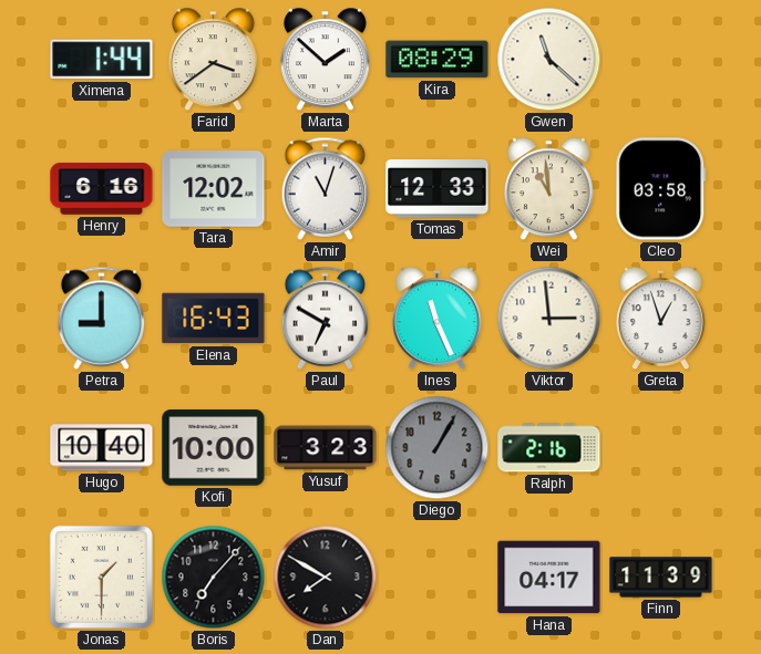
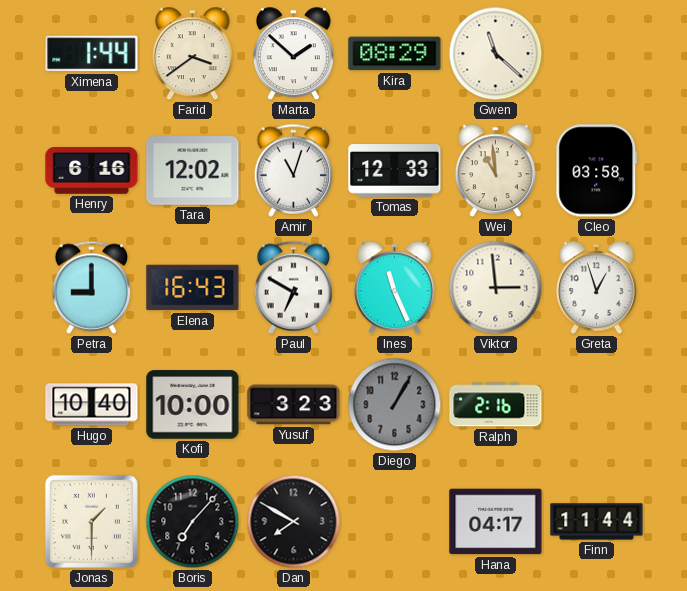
Finn: 11:39 -> 11:44 (597, 522)
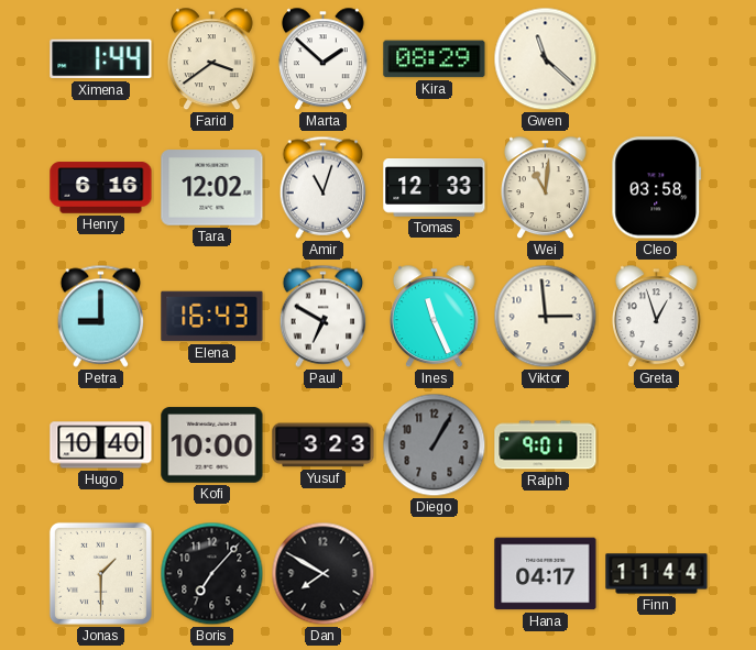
Wei: 10:59 -> 11:01 (545, 188)
Ralph: 2:16 -> 9:01 (546, 445)
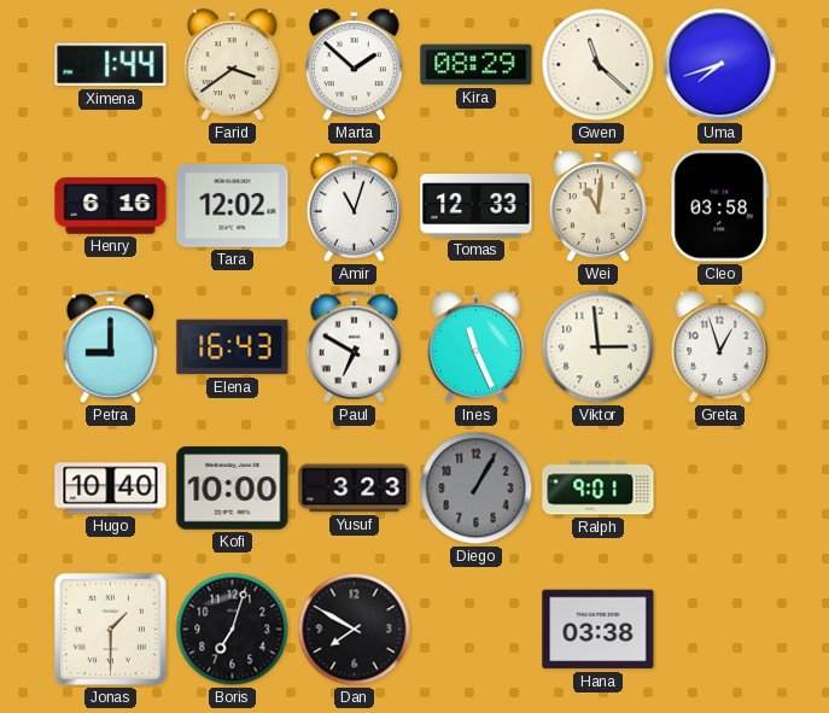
Uma: none -> 7:42 (720, 65)
Boris: 7:07 -> 7:03 (233, 630)
Hana: 04:17 -> 03:38 (599, 630)
Finn: 11:44 -> none (657, 574)
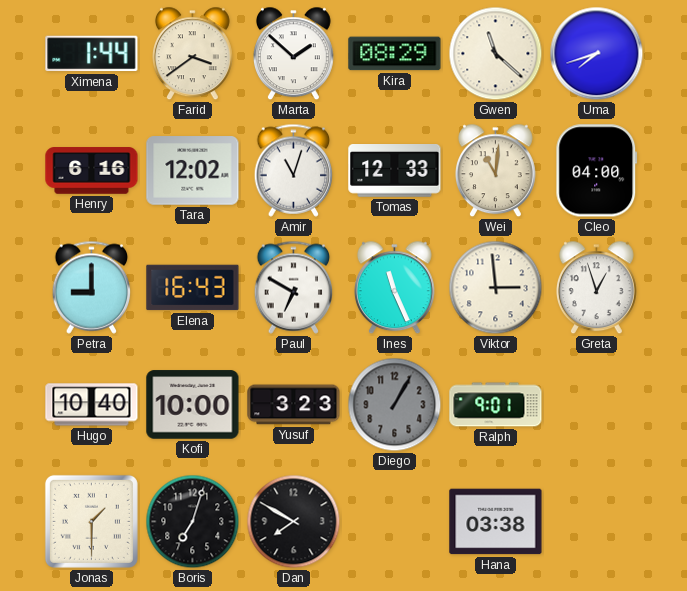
Cleo: 03:58 -> 04:00 (597, 171)
